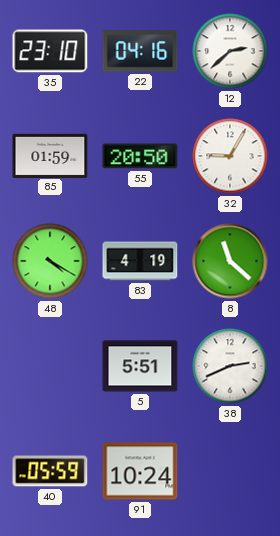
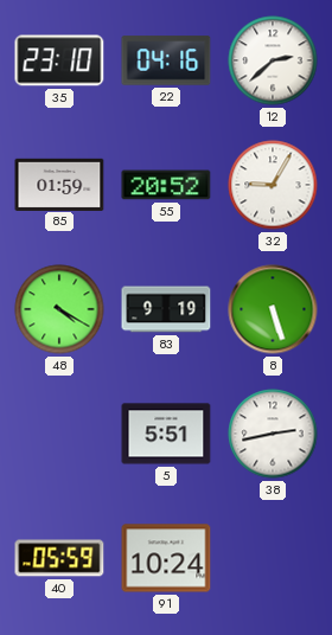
55: 20:50 -> 20:52 (166, 185)
83: 4:19 -> 9:19 (166, 309)
8: 11:22 -> 5:27 (273, 309)
38: 2:41 -> 2:43 (273, 434)
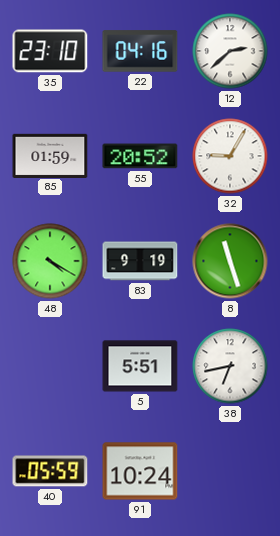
8: 5:27 -> 11:27 (230, 261)
38: 2:43 -> 6:43 (230, 366)
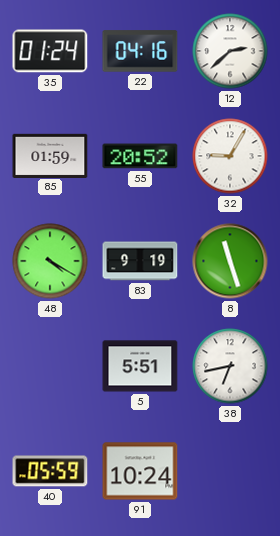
35: 23:10 -> 01:24 (50, 51)
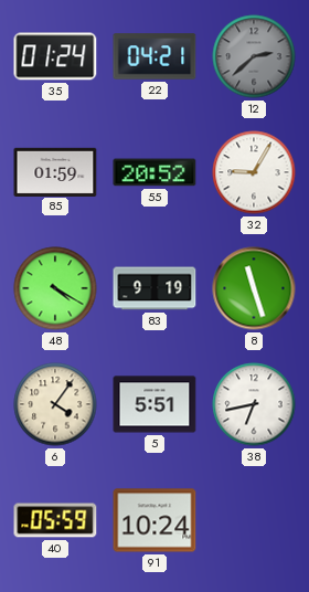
22: 04:16 -> 04:21 (154, 56)
12 dial: white -> grey (254, 56)
6: none -> 4:06 (55, 404)
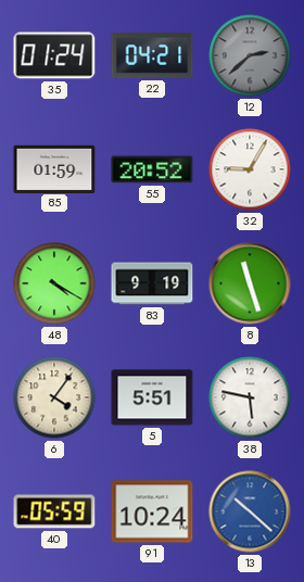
38: 6:43 -> 5:47 (250, 397)
13: none -> 10:22 (250, 511)
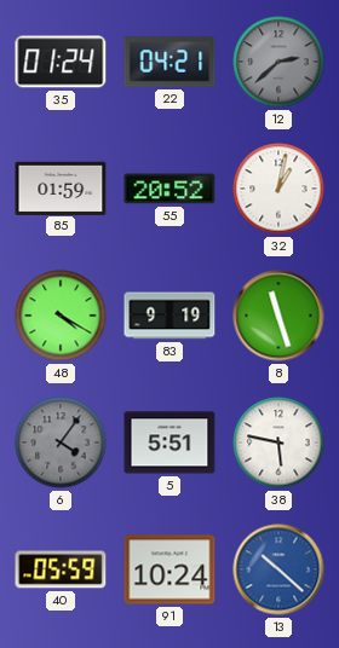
32: 9:05 -> 1:02 (278, 189)
6 dial: cream -> grey (61, 442)
